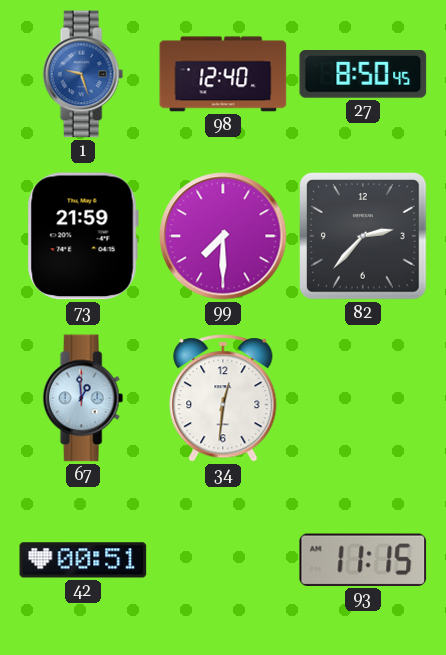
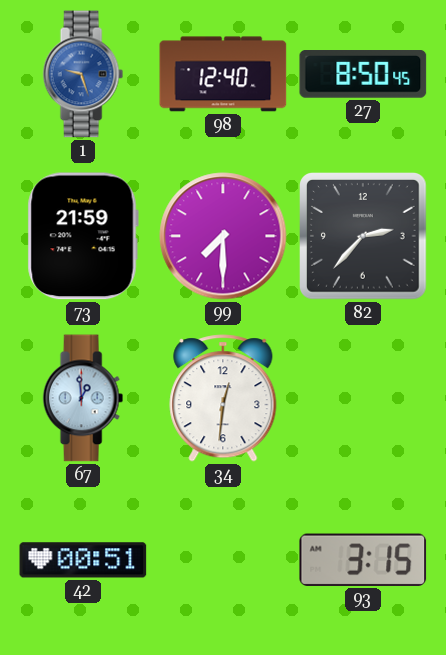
93: 11:15 -> 3:15 (363, 560)
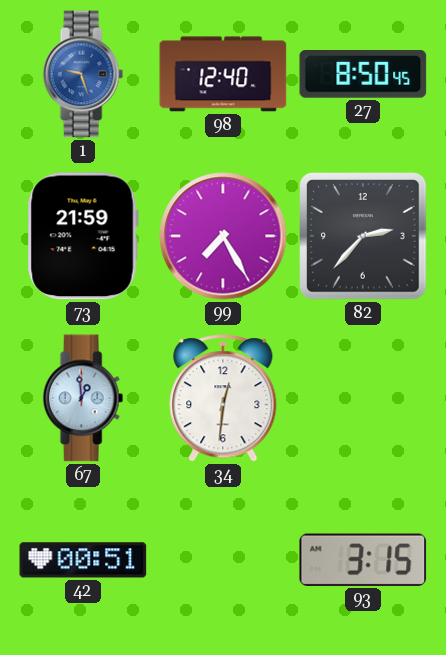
99: 7:30 -> 7:25 (223, 236)
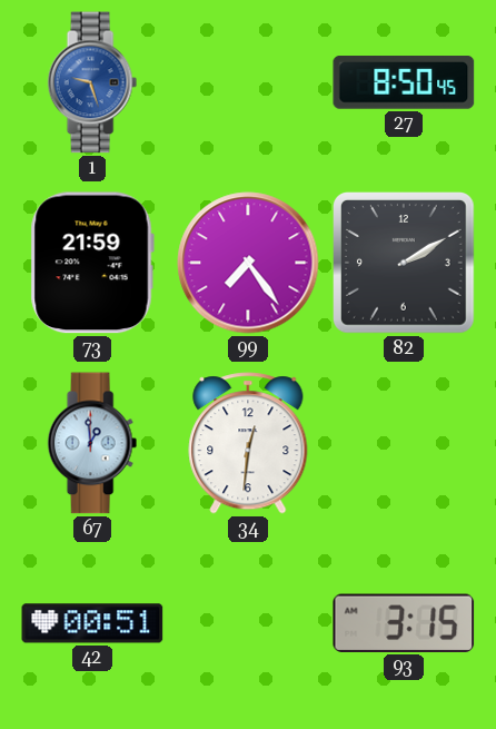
98: 12:40 -> none (223, 74)
99: 7:25 -> 7:24 (248, 263)
82: 2:37 -> 2:10 (405, 264)
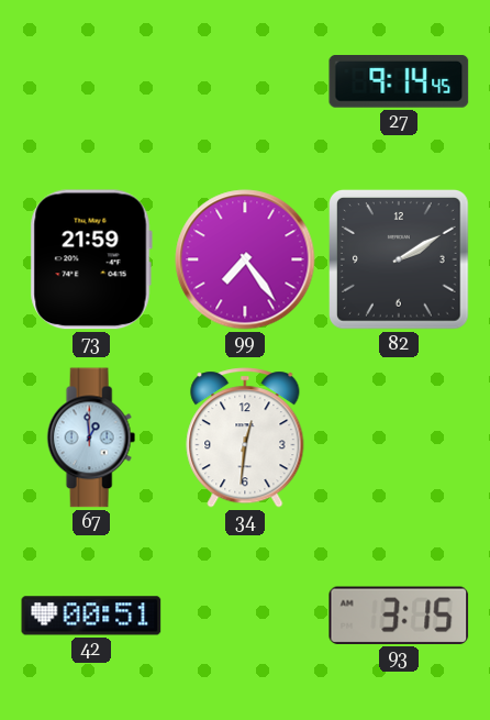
1: 9:27 -> none (92, 82)
27: 8:50 -> 9:14 (399, 82)
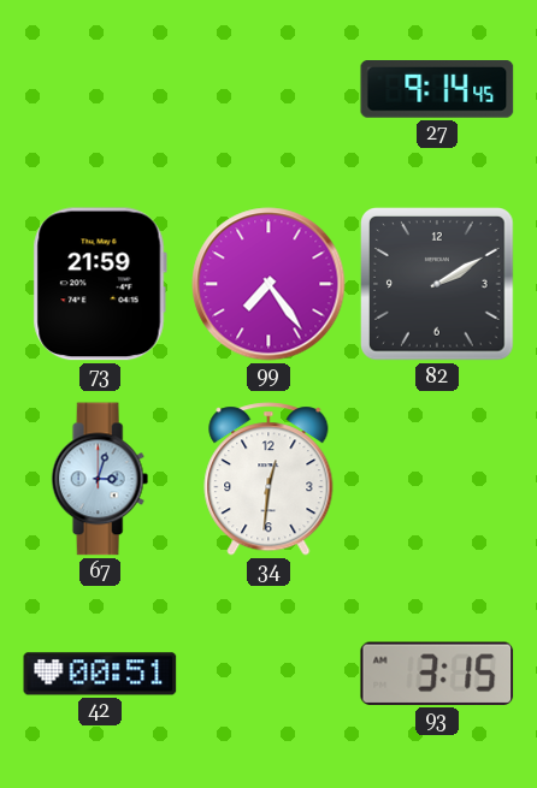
67: 12:59 -> 3:03 (100, 479)
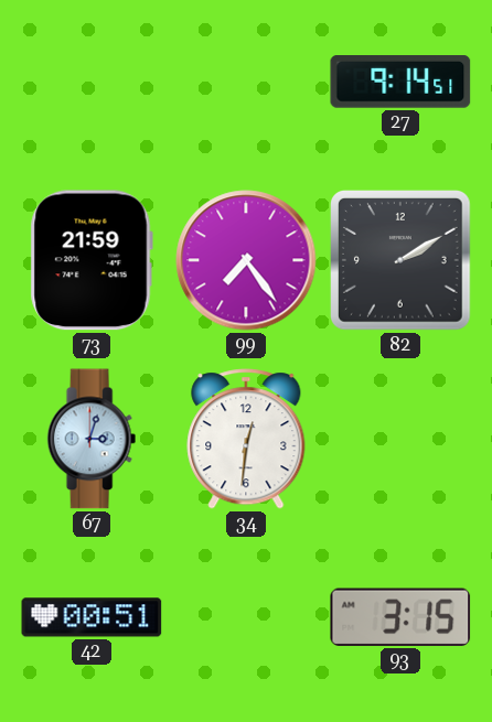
27: 9:14:45 -> 9:14:51 (400, 83)
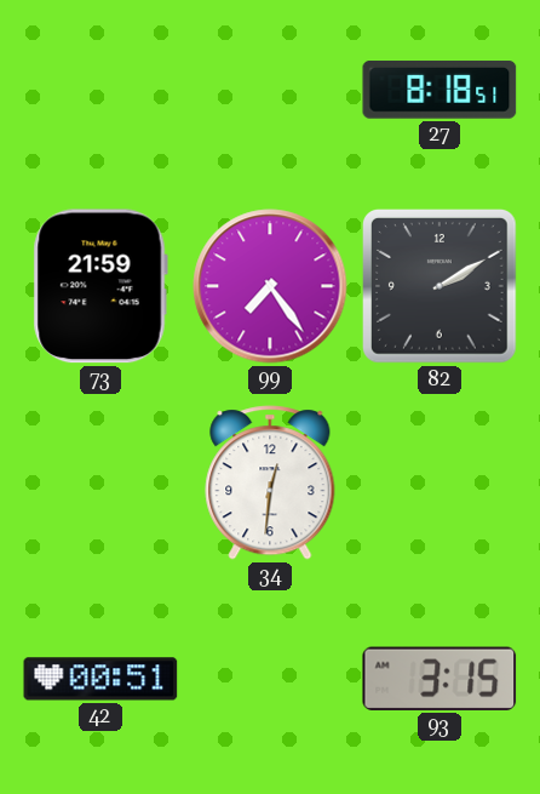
27: 9:14 -> 8:18 (440, 91)
67: 3:03 -> none (92, 439)
